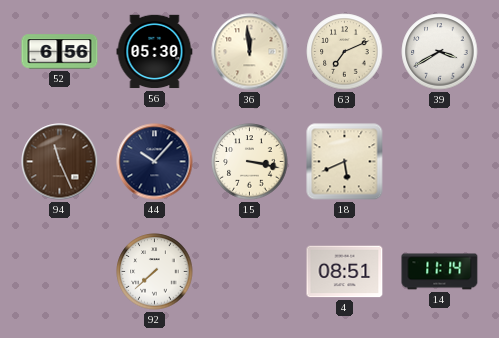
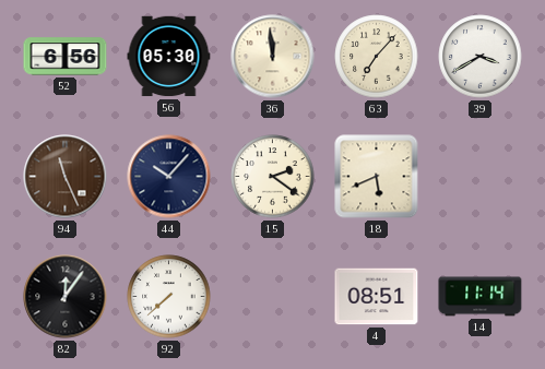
63: 7:11 -> 7:07 (377, 57)
15: 3:17 -> 2:21 (273, 177)
82: none -> 12:06 (66, 297)
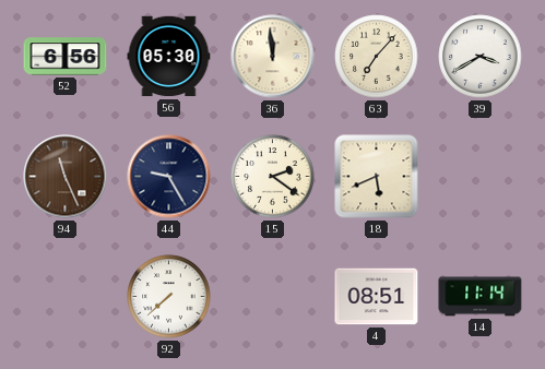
44: 10:07 -> 9:25 (169, 177)
82: 12:06 -> none (66, 297)
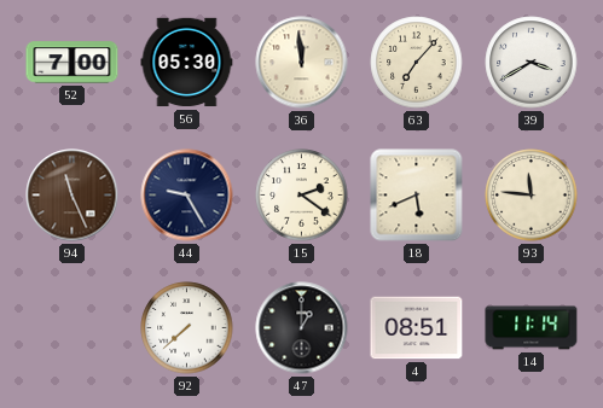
52: 6:56 -> 7:00 (73, 63)
93: none -> 11:46 (532, 196)
47: none -> 1:00 (302, 328)
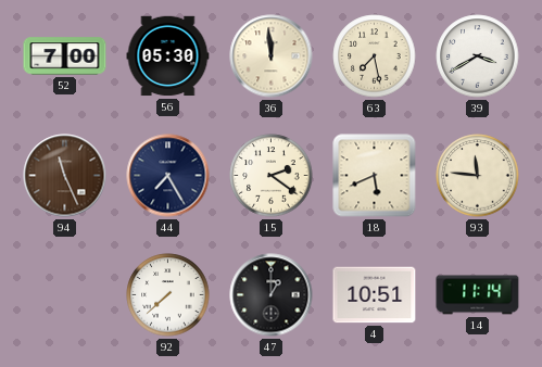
63: 7:07 -> 7:28 (375, 56)
44: 9:25 -> 7:25 (168, 176)
4: 08:51 -> 10:51 (375, 295)
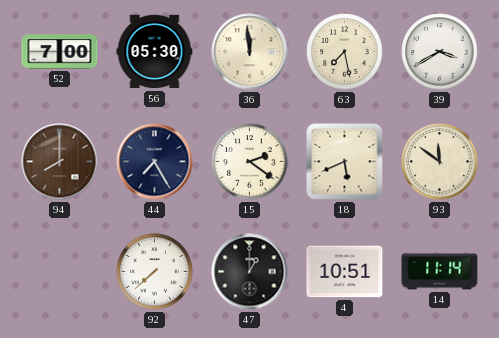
94: 11:26 -> 8:00 (60, 162)
93: 11:46 -> 11:51 (440, 162)
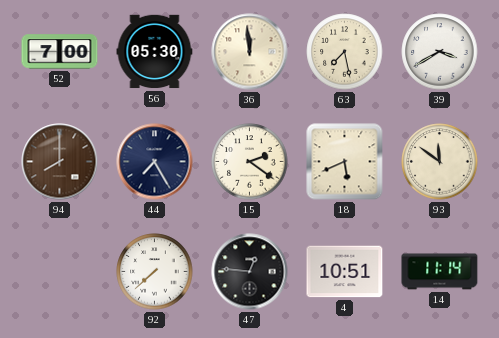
47: 1:00 -> 12:46 (250, 272)
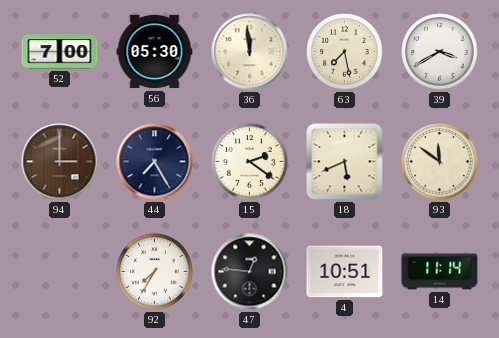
94: 8:00 -> 3:00 (60, 162)
92: 7:38 -> 7:35 (155, 272)
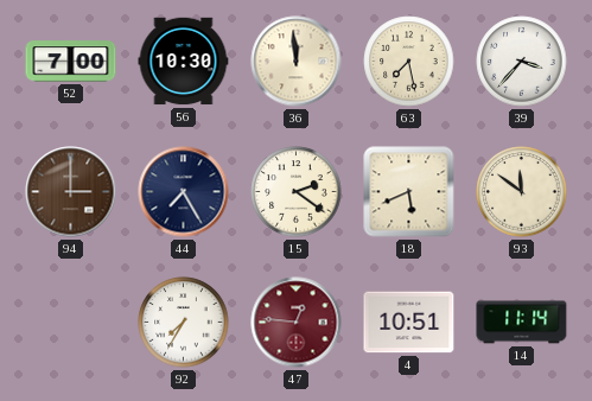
56: 05:30 -> 10:30 (184, 62)
39: 3:40 -> 3:37 (522, 62)
47 dial: black -> burgundy (297, 323)
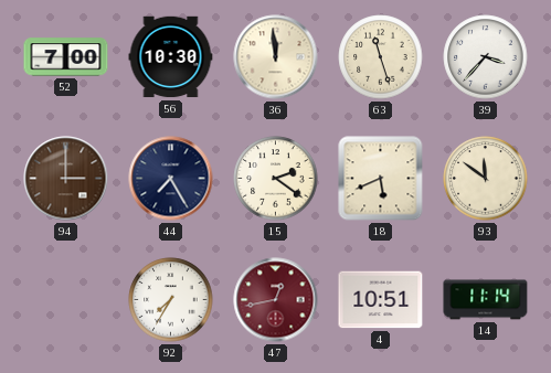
63: 7:28 -> 11:27 (381, 57)
47: 12:46 -> 12:43 (276, 300)
